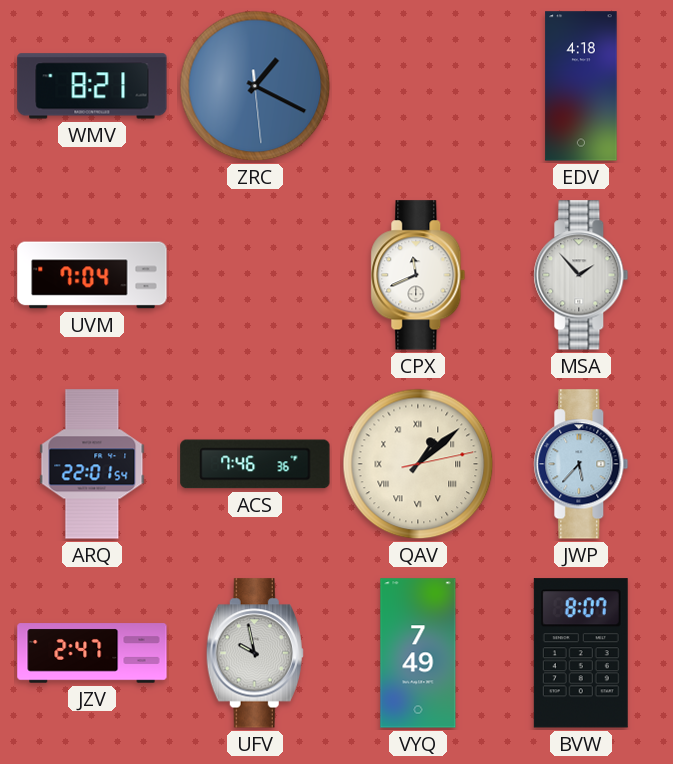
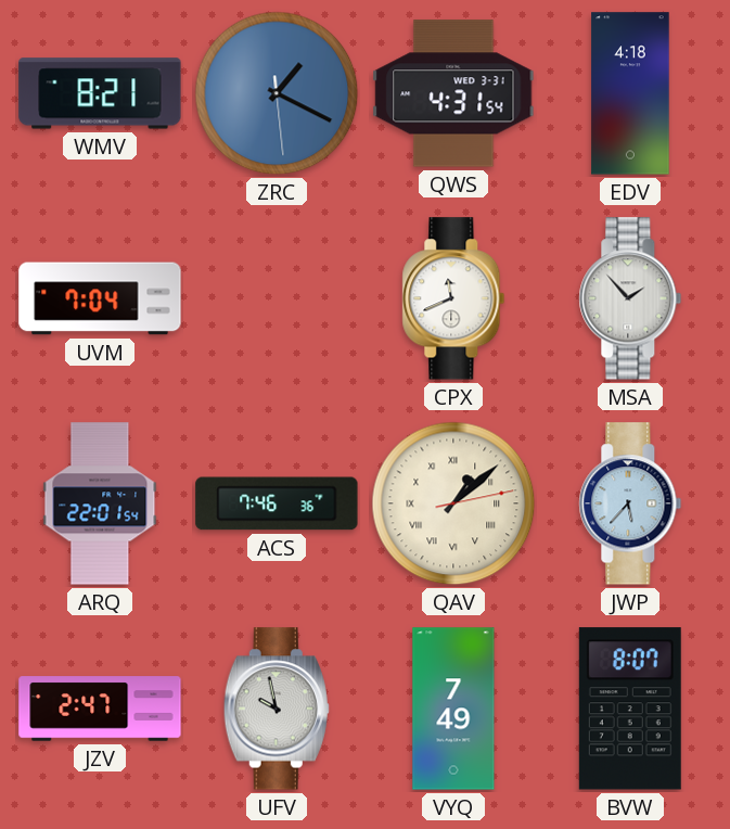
QWS: none -> 4:31 (453, 93)
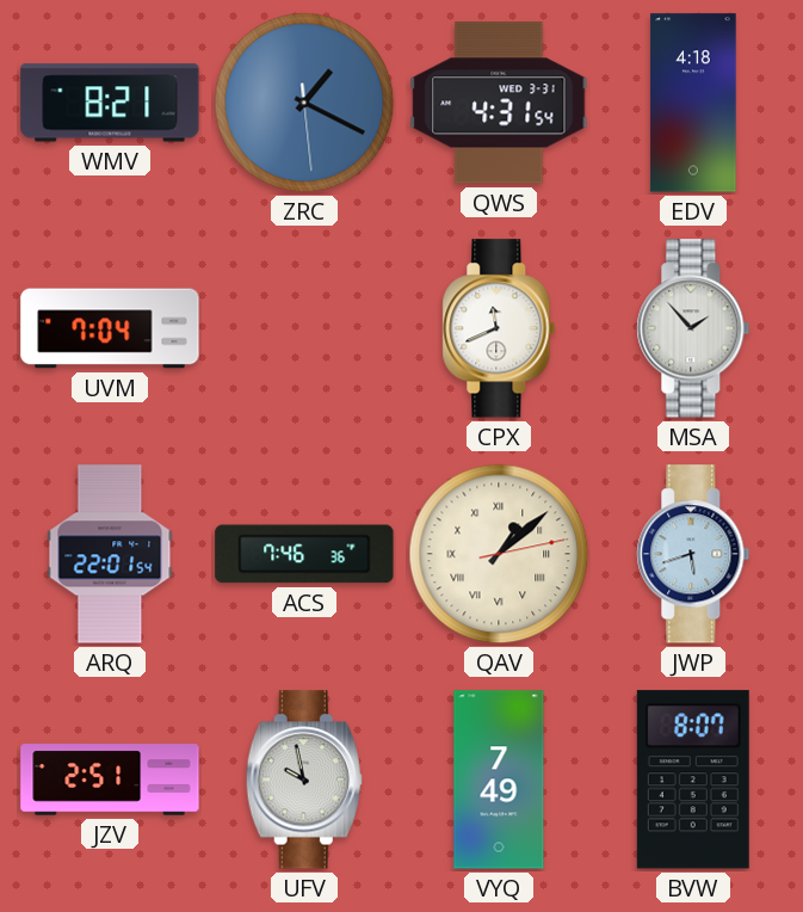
JWP: 5:37 -> 5:42 (693, 554)
JZV: 2:47 -> 2:51 (110, 779)
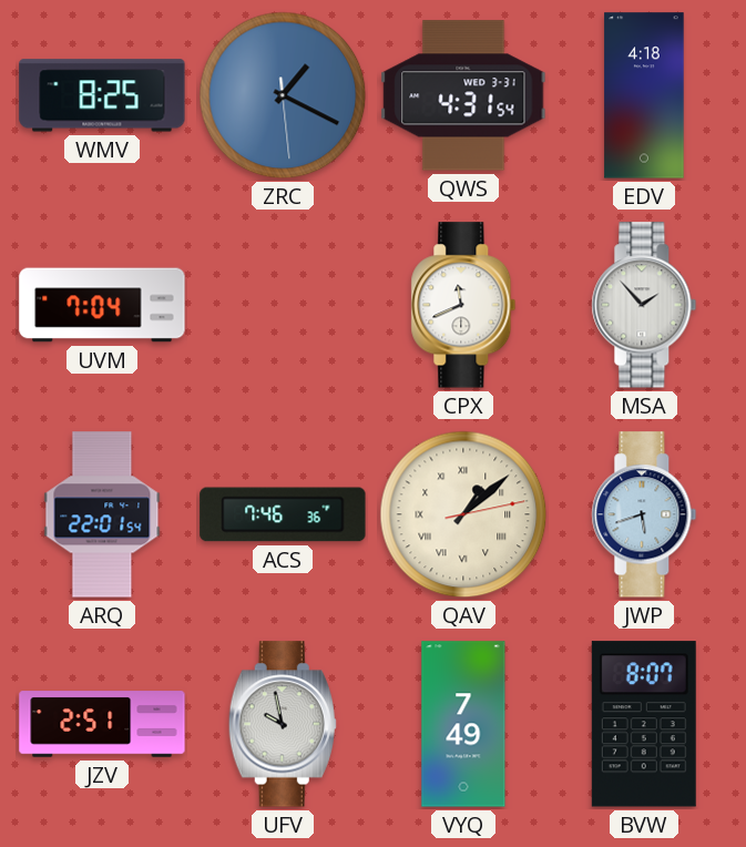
WMV: 8:21 -> 8:25 (102, 95)
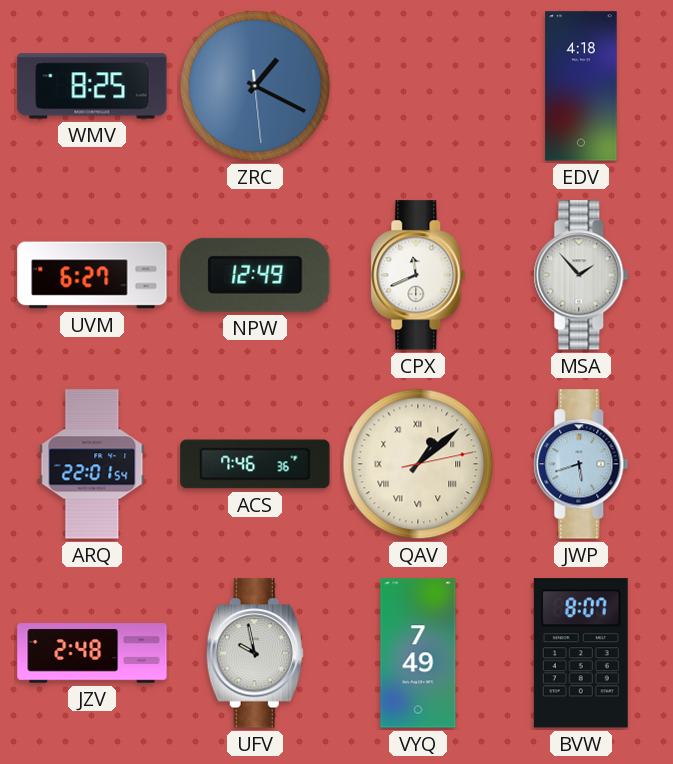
QWS: 4:31 -> none (463, 95)
UVM: 7:04 -> 6:27 (92, 275)
NPW: none -> 12:49 (255, 275)
JZV: 2:51 -> 2:48 (92, 653)
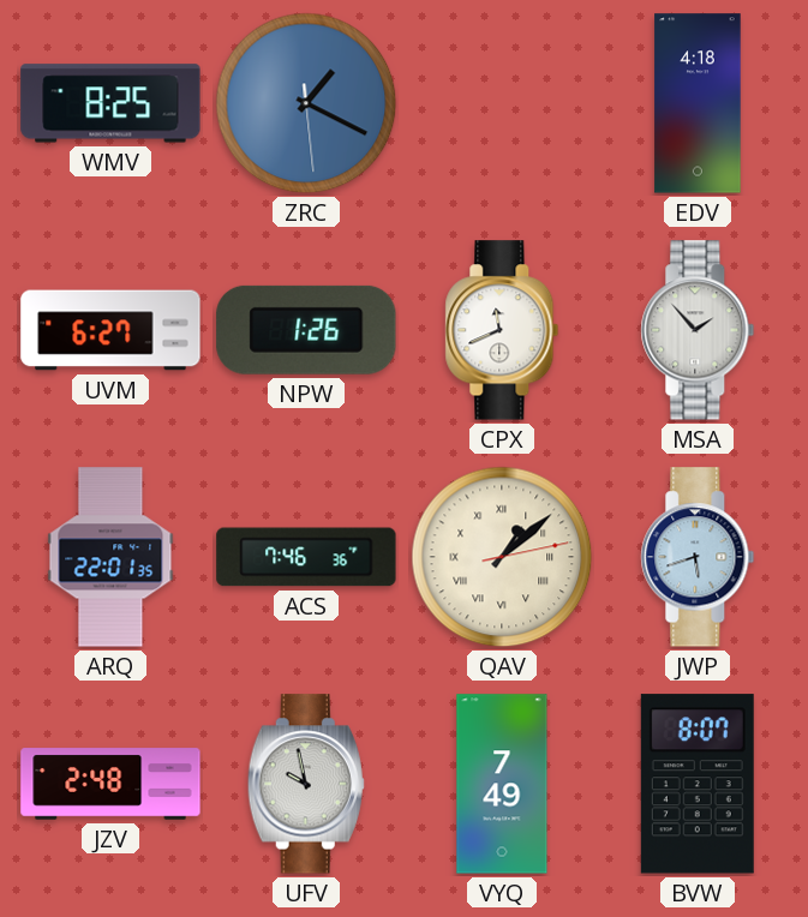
NPW: 12:49 -> 1:26 (306, 330)
ARQ: 22:01:54 -> 22:01:35 (110, 557)
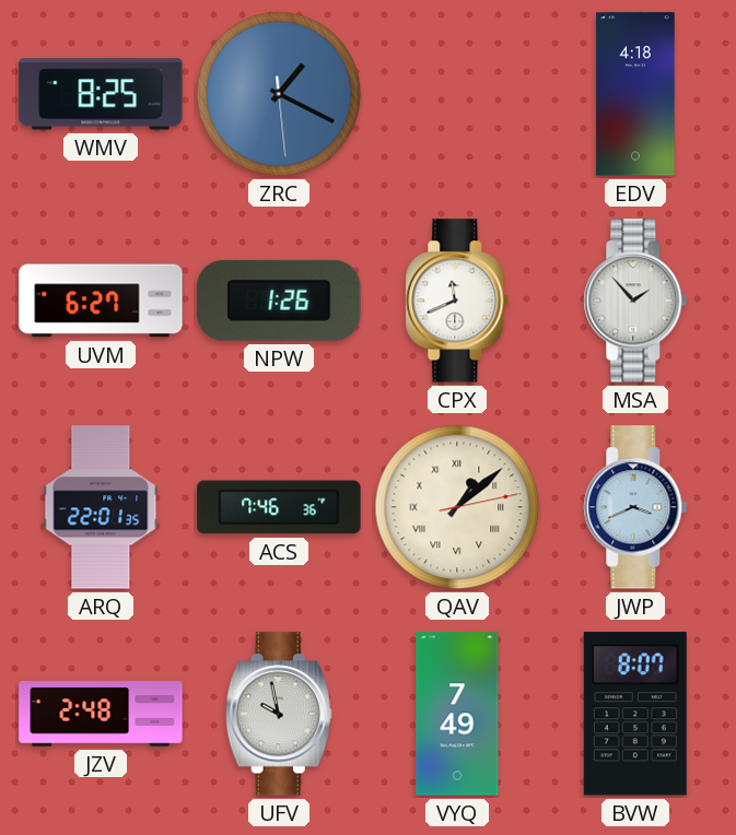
JWP: 5:42 -> 3:41 (635, 507)
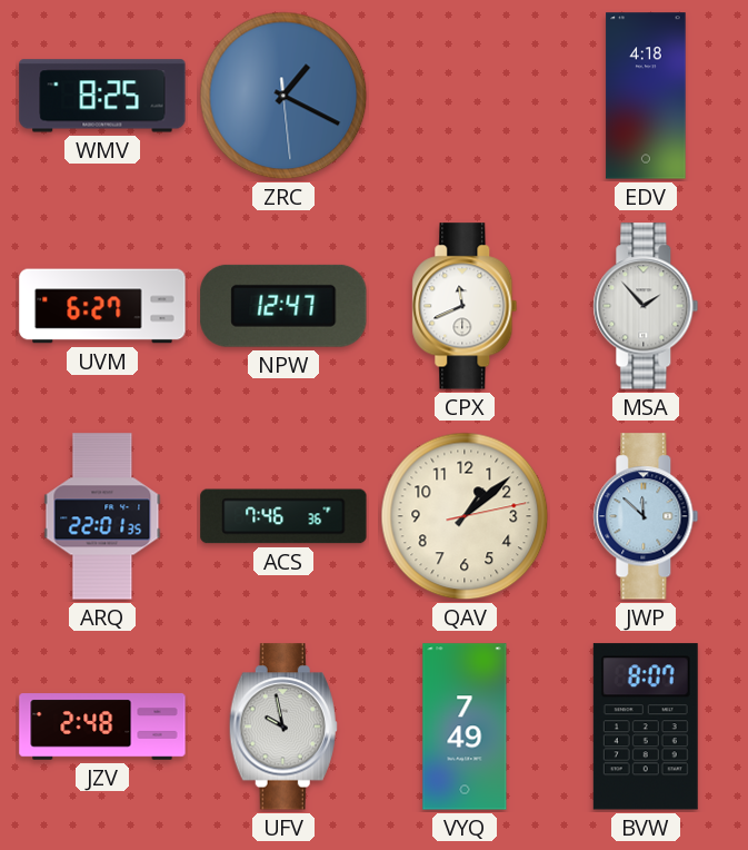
NPW: 1:26 -> 12:47 (283, 306)
QAV numerals: Roman -> Arabic (465, 516)
JWP: 3:41 -> 11:52 (646, 516)
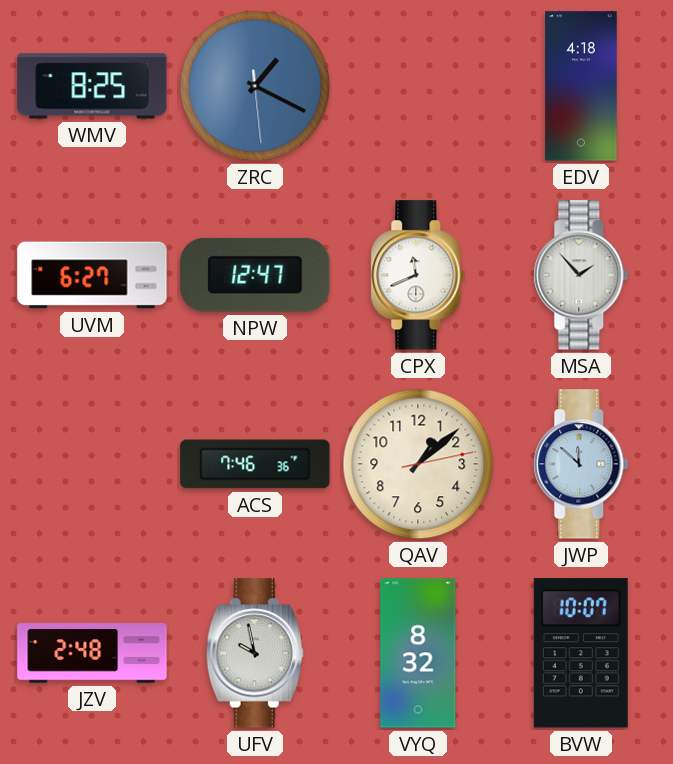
ARQ: 22:01 -> none (102, 516)
VYQ: 7:49 -> 8:32 (418, 653)
BVW: 8:07 -> 10:07 (581, 653)
